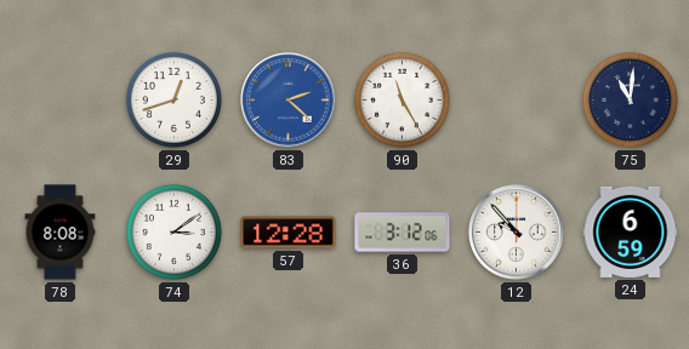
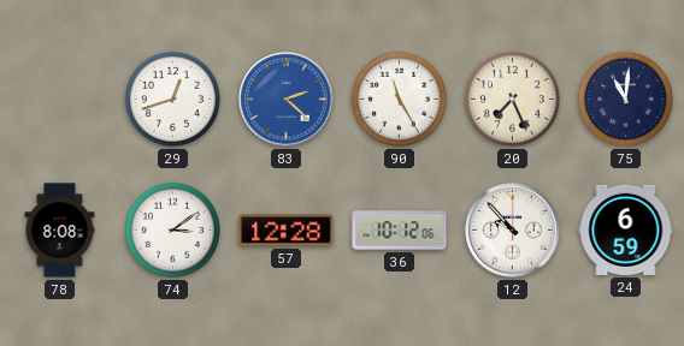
20: none -> 7:26 (512, 99)
36: 3:12 -> 10:12 (400, 231)
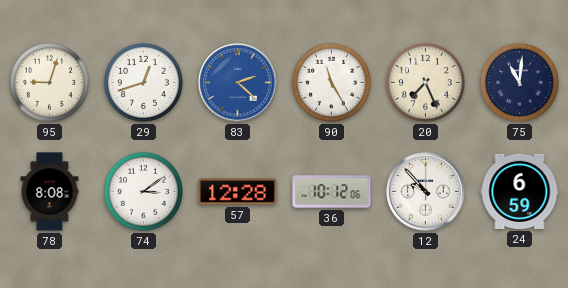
95: none -> 9:03 (49, 82)
